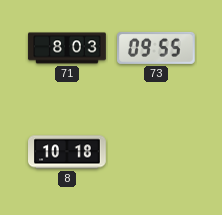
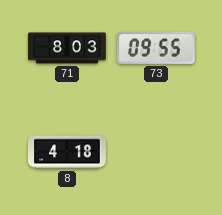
8: 10:18 -> 4:18 (67, 152)
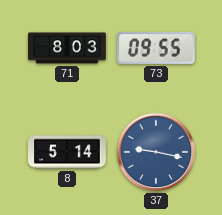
8: 4:18 -> 5:14 (67, 152)
37: none -> 9:17 (156, 152)
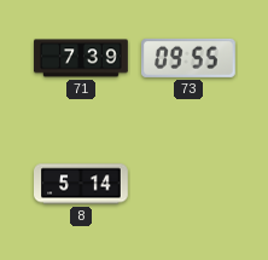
71: 8:03 -> 7:39 (81, 58)
37: 9:17 -> none (156, 152)
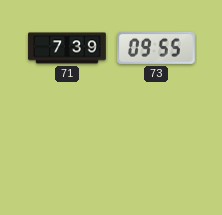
8: 5:14 -> none (81, 184)
